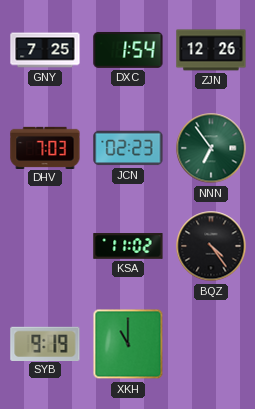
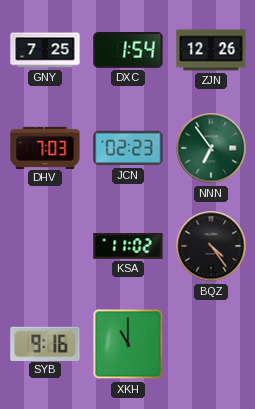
SYB: 9:19 -> 9:16 (45, 343)
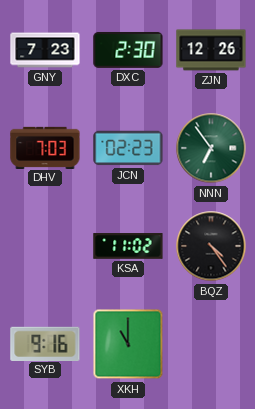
GNY: 7:25 -> 7:23 (45, 50)
DXC: 1:54 -> 2:30 (128, 50)
